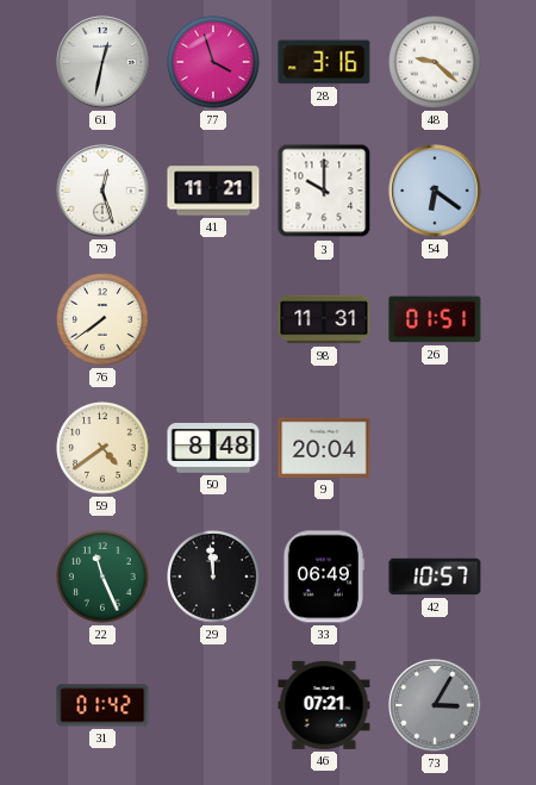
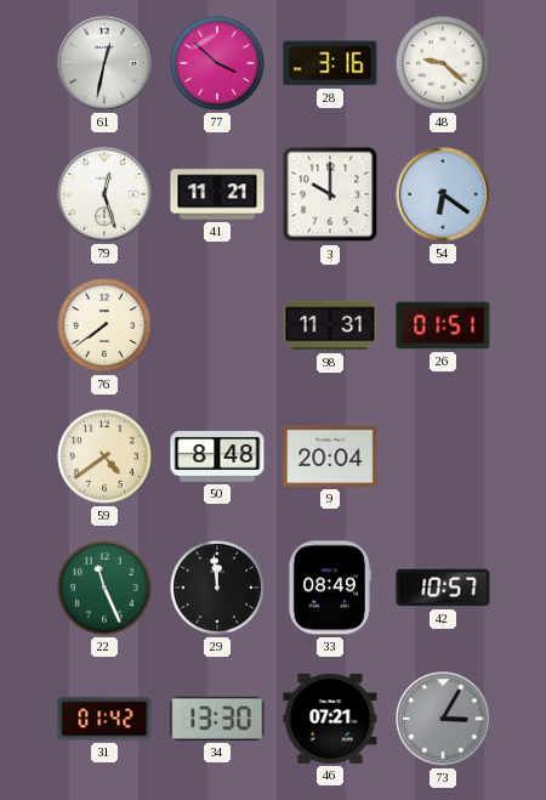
77: 3:57 -> 3:52 (217, 63)
33: 06:49 -> 08:49 (329, 588)
34: none -> 13:30 (217, 719)
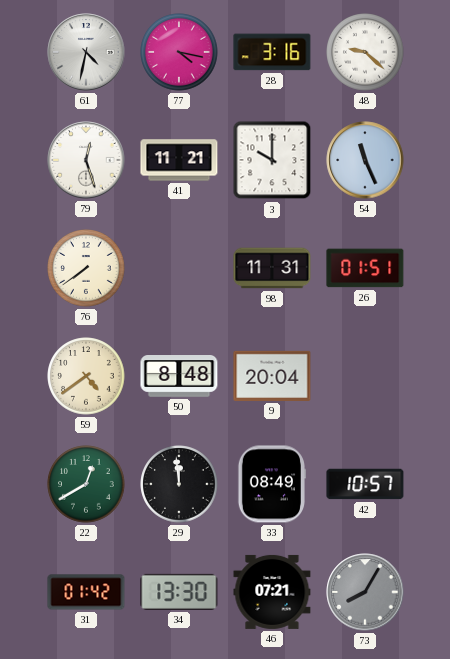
61: 12:32 -> 4:32 (86, 52)
77: 3:52 -> 4:17 (179, 52)
54: 6:21 -> 11:26 (365, 160)
22: 11:26 -> 12:40 (86, 484)
73: 3:05 -> 8:05 (365, 592)
